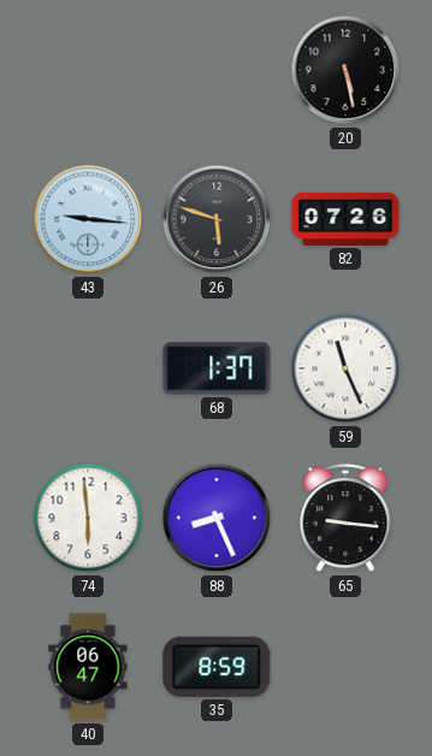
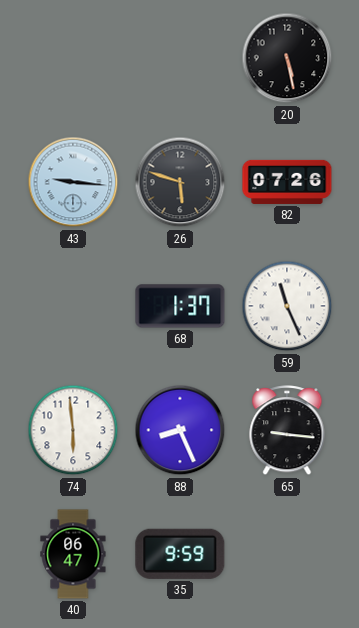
35: 8:59 -> 9:59 (180, 554)
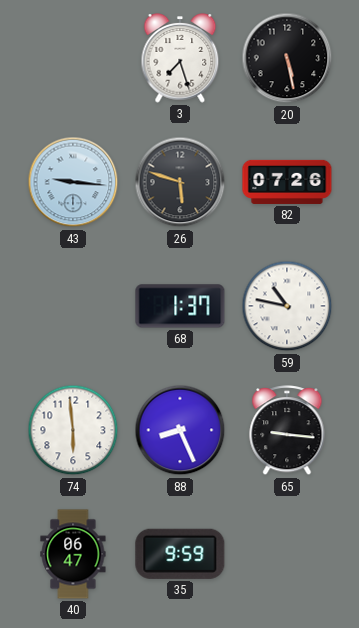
3: none -> 7:27 (180, 59)
59: 11:26 -> 10:47 (287, 306)
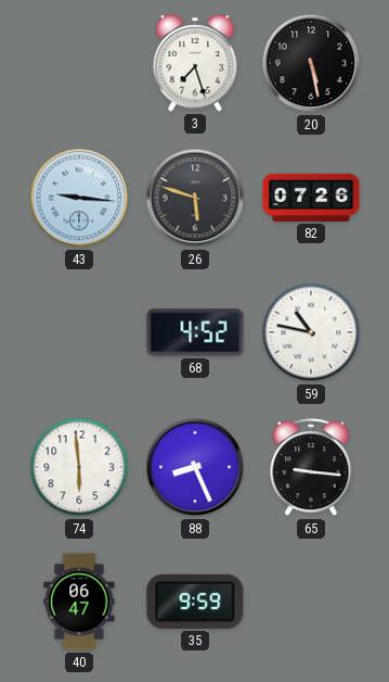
68: 1:37 -> 4:52 (195, 332)
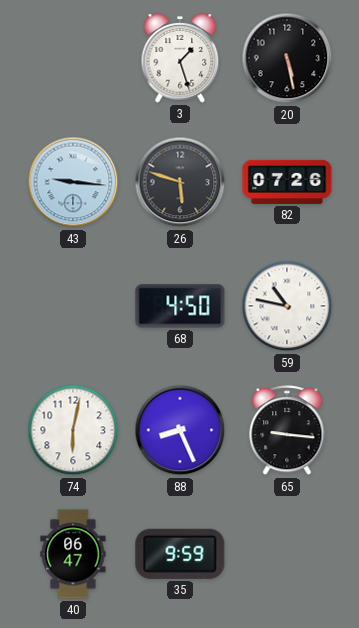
3: 7:27 -> 1:27 (180, 59)
68: 4:52 -> 4:50 (180, 306)
74: 5:59 -> 6:02 (73, 430)
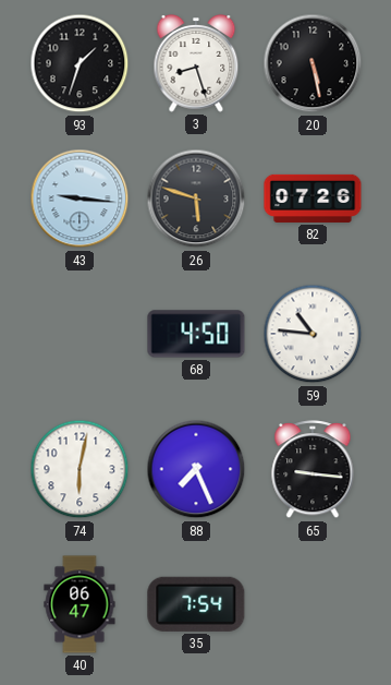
93: none -> 1:33 (80, 63)
3: 1:27 -> 8:27 (196, 64)
59: 10:47 -> 10:46 (313, 334)
88: 8:26 -> 7:26 (196, 469)
35: 9:59 -> 7:54 (196, 604)
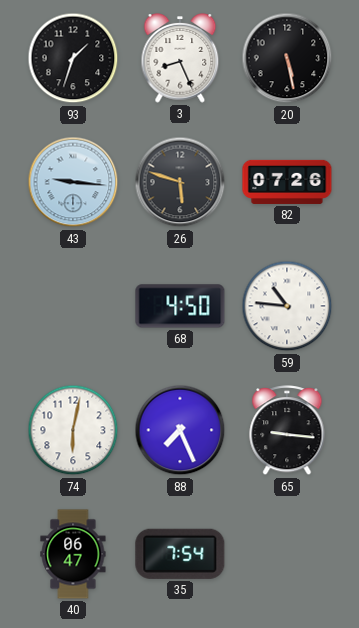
3: 8:27 -> 8:26 (180, 59)
